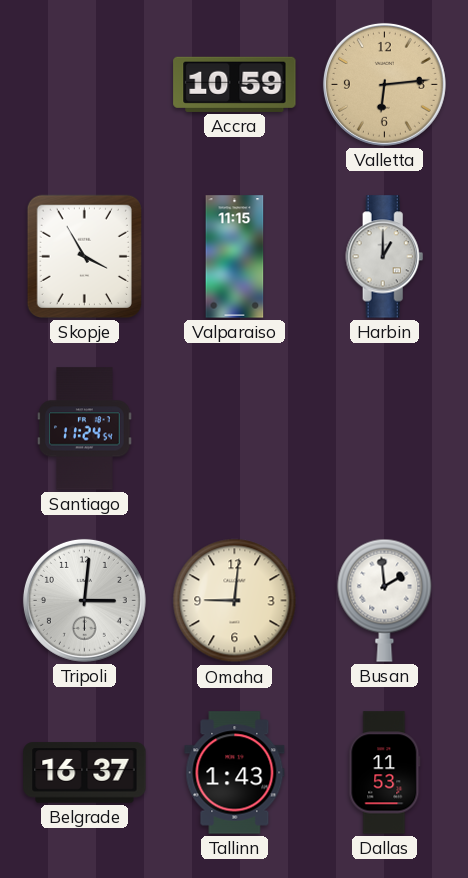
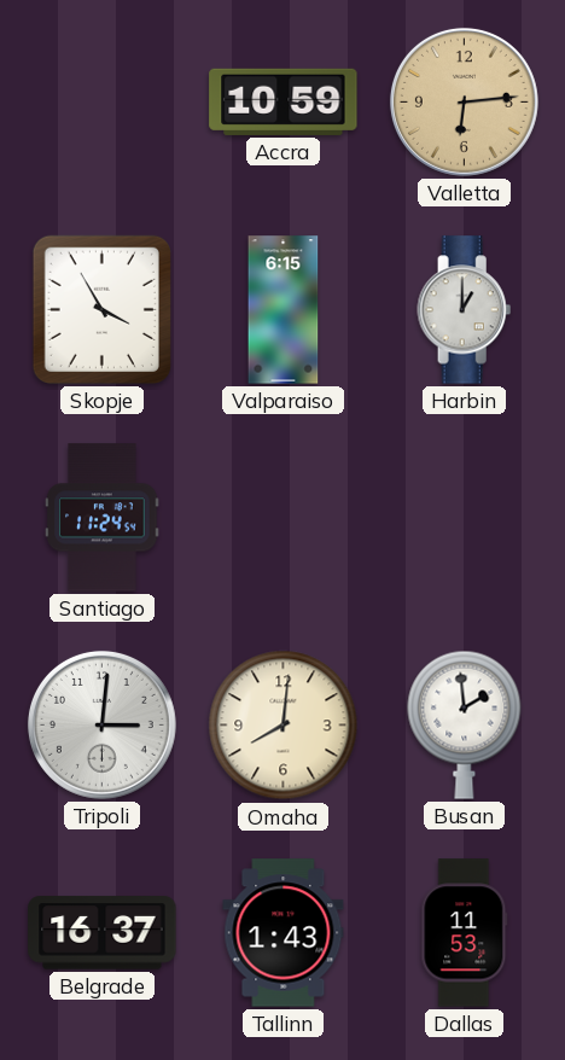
Valparaiso: 11:15 -> 6:15 (284, 310)
Omaha: 9:01 -> 8:01 (284, 726)
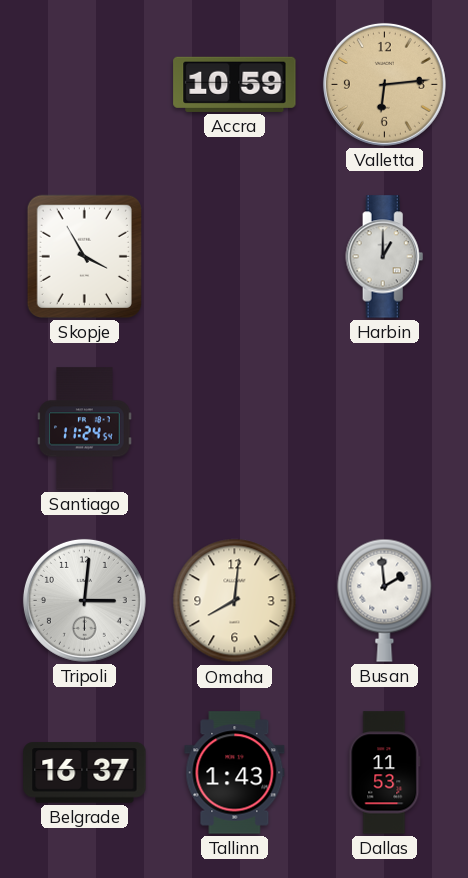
Valparaiso: 6:15 -> none (284, 310)
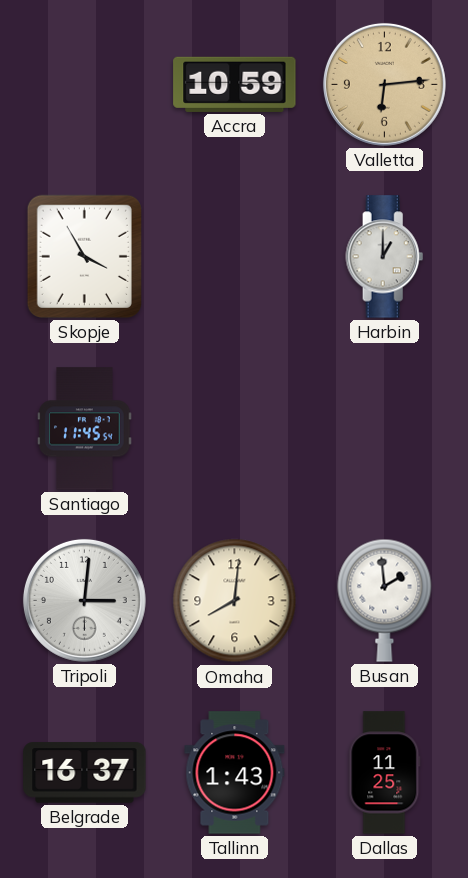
Santiago: 11:24 -> 11:45 (85, 429)
Dallas: 11:53 -> 11:25 (385, 773)
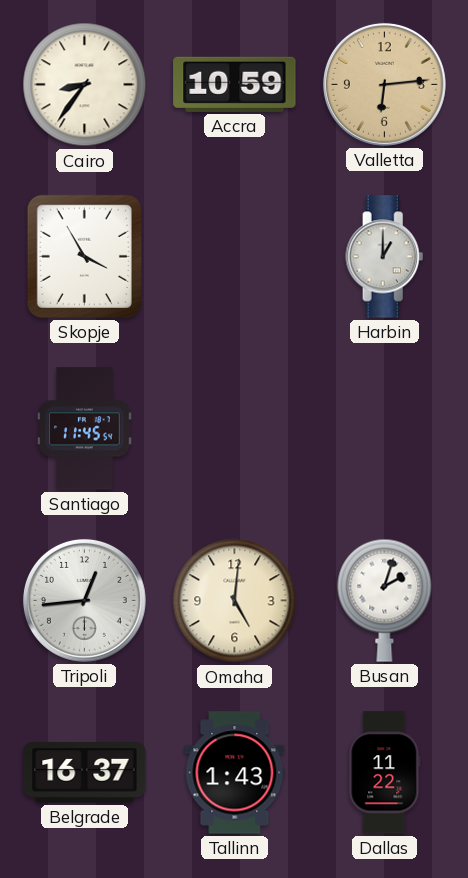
Cairo: none -> 8:36 (85, 85)
Tripoli: 3:01 -> 12:44 (84, 600)
Omaha: 8:01 -> 5:01 (235, 601)
Busan: 1:59 -> 2:03 (385, 600)
Dallas: 11:25 -> 11:22 (385, 773)
